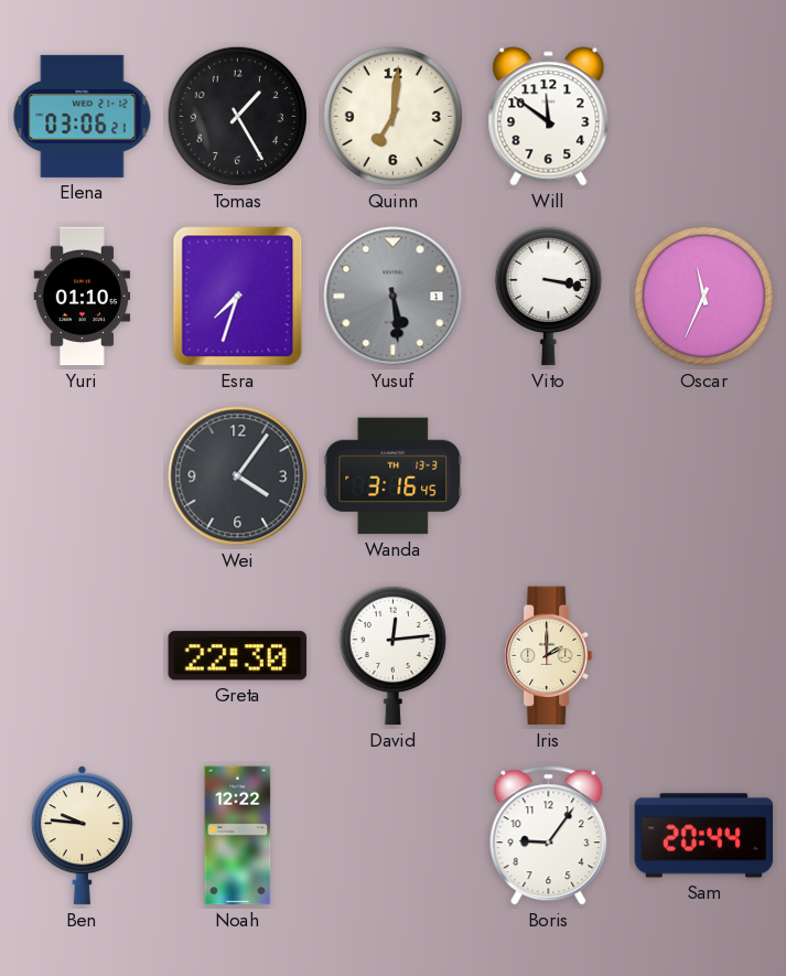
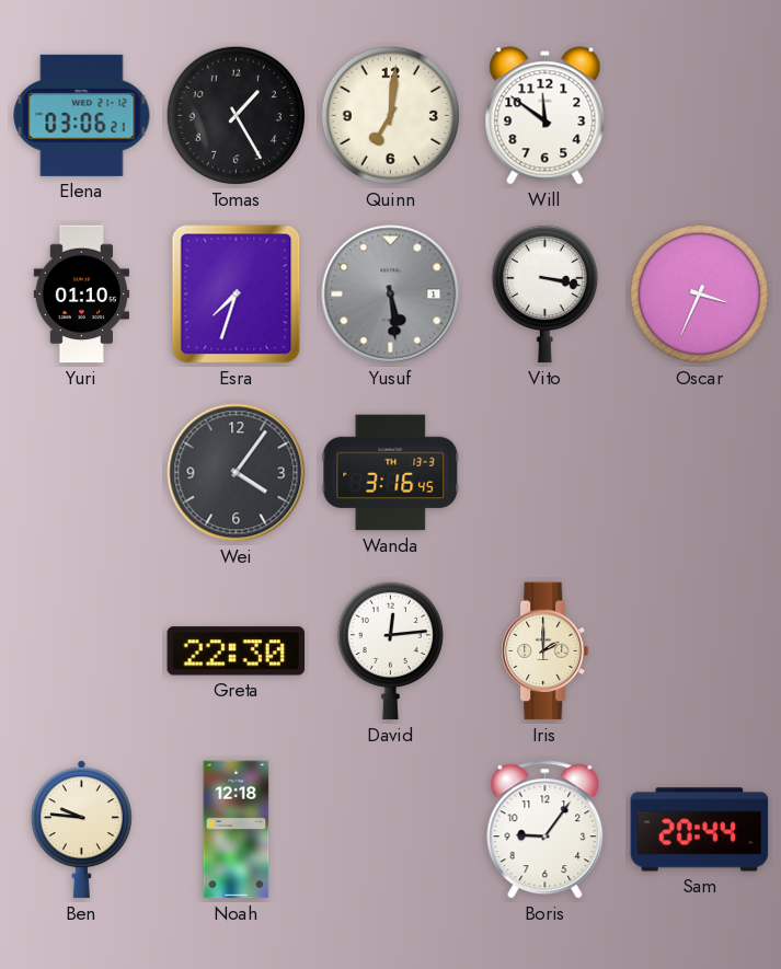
Oscar: 11:34 -> 3:34 (699, 293)
Noah: 12:22 -> 12:18 (237, 830)
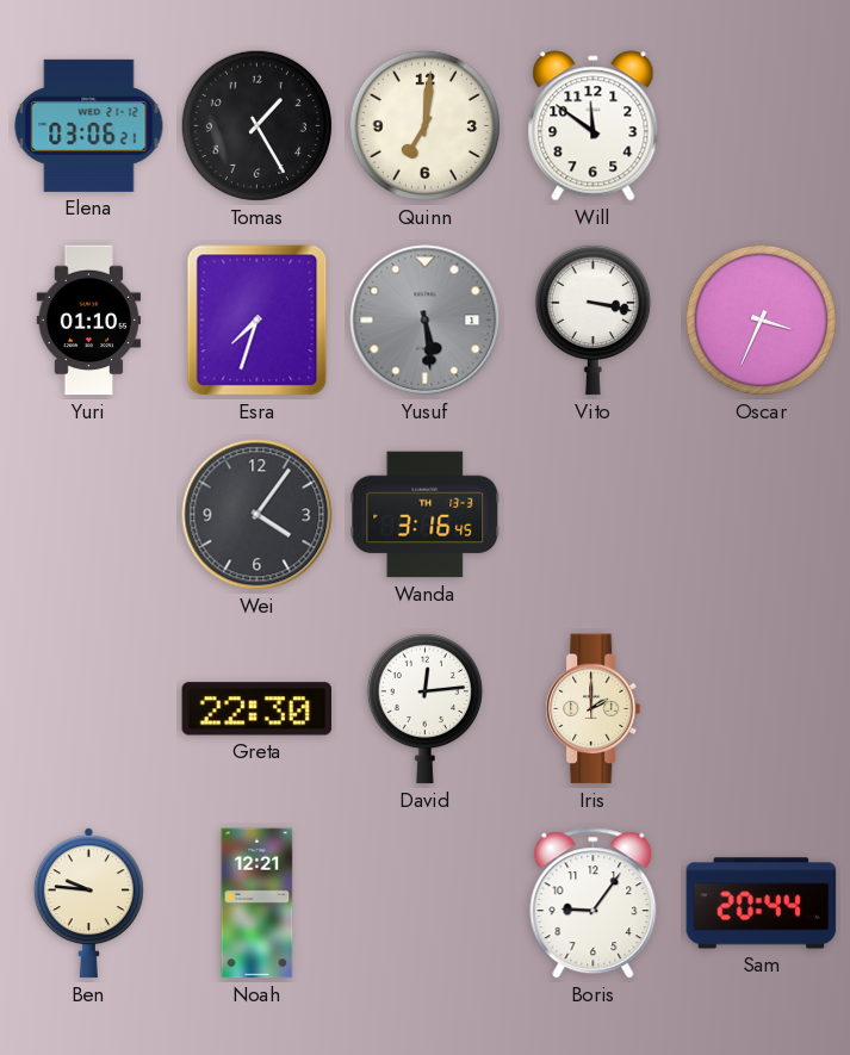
Noah: 12:18 -> 12:21 (258, 904)
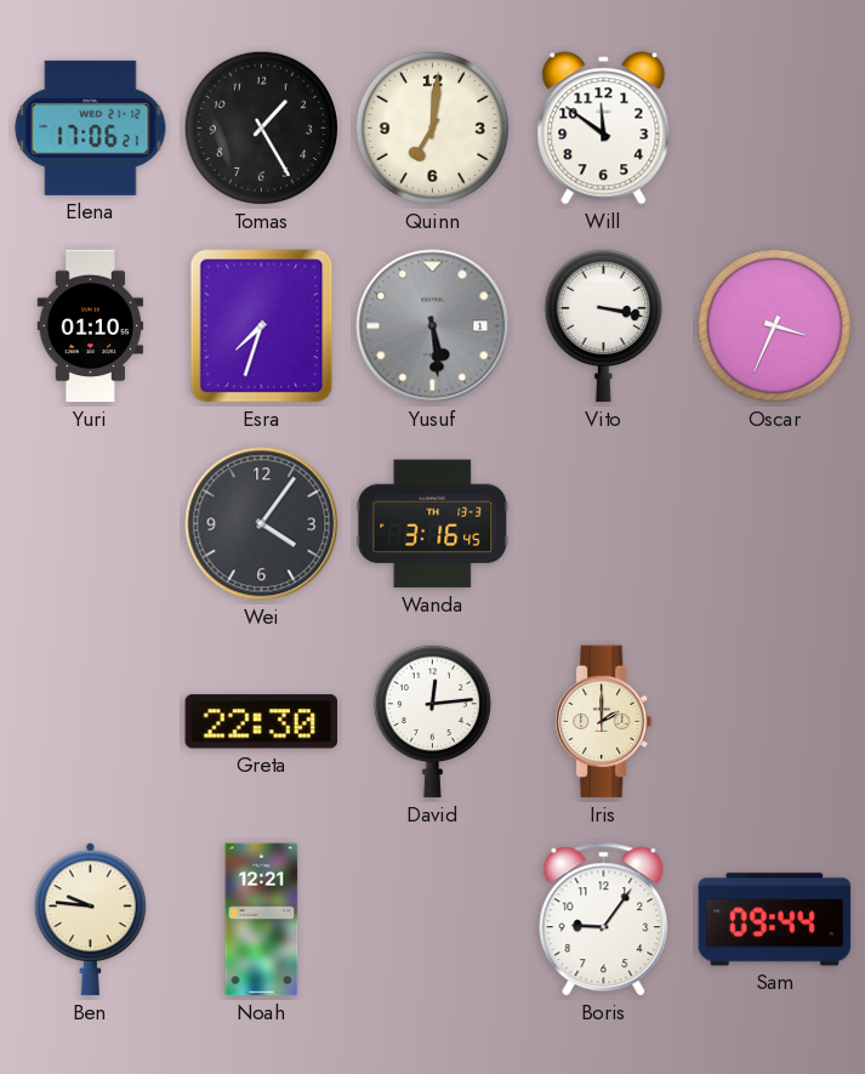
Elena: 03:06 -> 17:06 (91, 127)
Sam: 20:44 -> 09:44 (775, 920)
